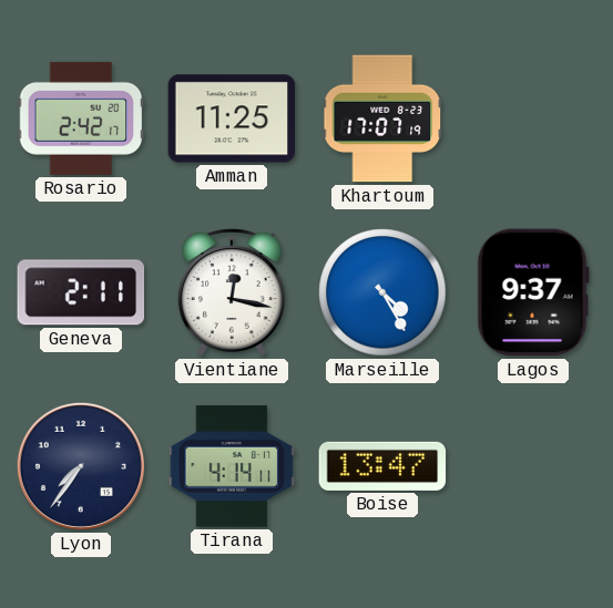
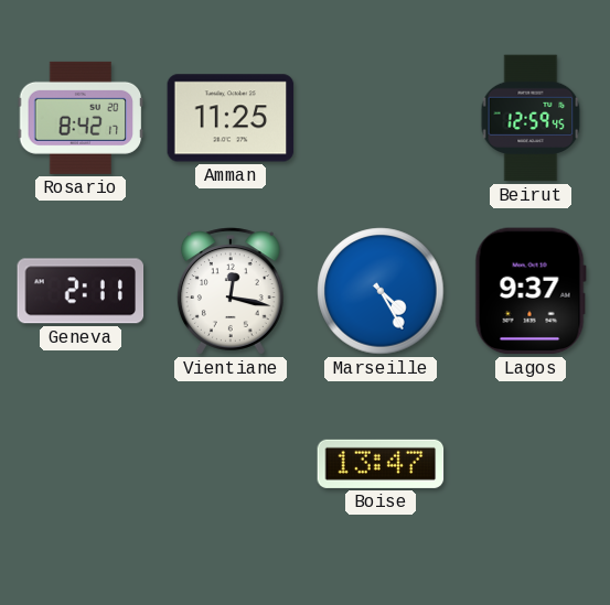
Rosario: 2:42 -> 8:42 (81, 118)
Khartoum: 17:07 -> none (382, 118)
Beirut: none -> 12:59 (531, 118)
Lyon: 7:36 -> none (81, 466)
Tirana: 4:14 -> none (232, 466)
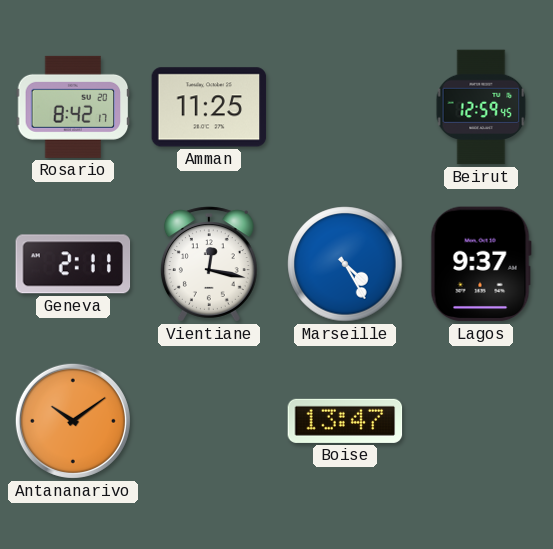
Antananarivo: none -> 10:09 (73, 421)
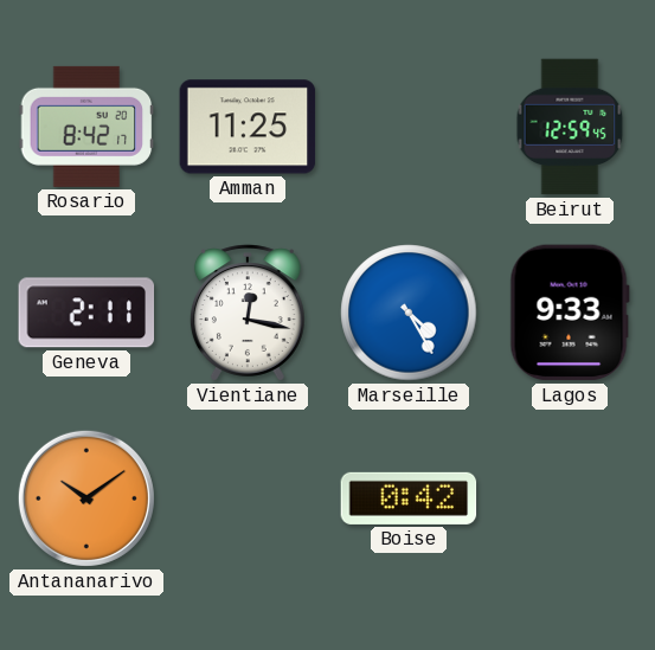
Lagos: 9:37 -> 9:33 (570, 313)
Boise: 13:47 -> 0:42 (409, 498)
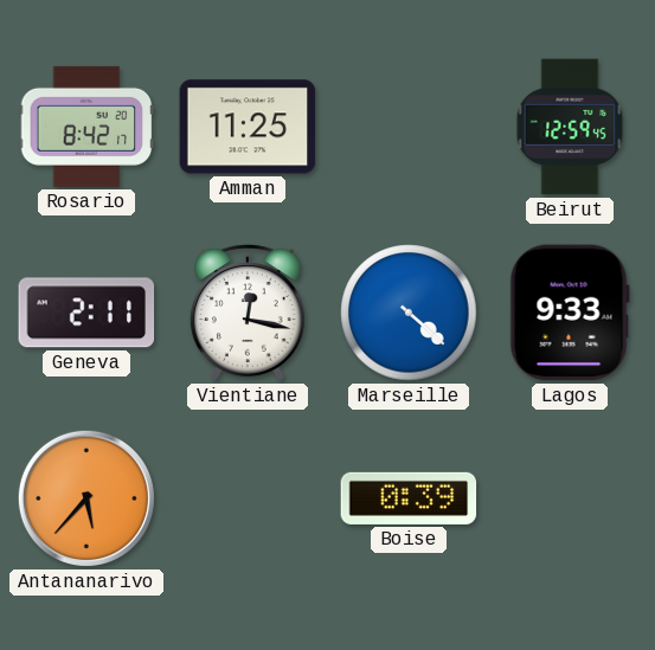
Marseille: 4:25 -> 4:22 (409, 313)
Antananarivo: 10:09 -> 5:37 (86, 498)
Boise: 0:42 -> 0:39 (409, 498)
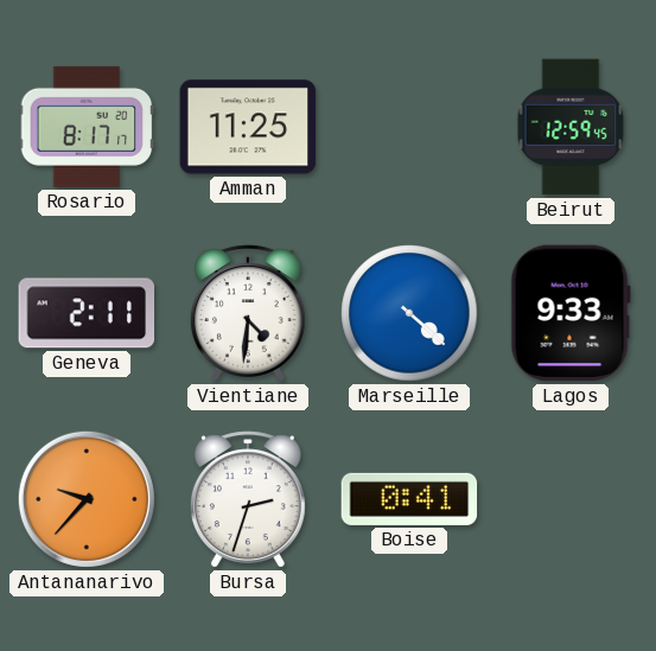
Rosario: 8:42 -> 8:17 (87, 127)
Vientiane: 12:17 -> 4:31 (248, 313)
Antananarivo: 5:37 -> 9:37 (87, 499)
Bursa: none -> 2:33 (248, 499)
Boise: 0:39 -> 0:41 (409, 499)
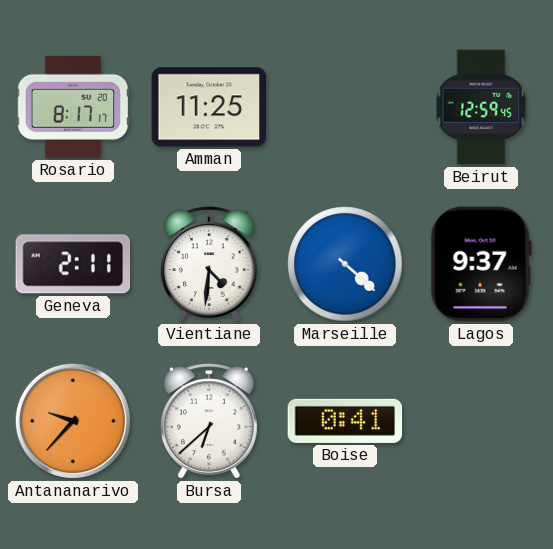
Lagos: 9:33 -> 9:37 (481, 264)
Bursa: 2:33 -> 6:38 (209, 421)
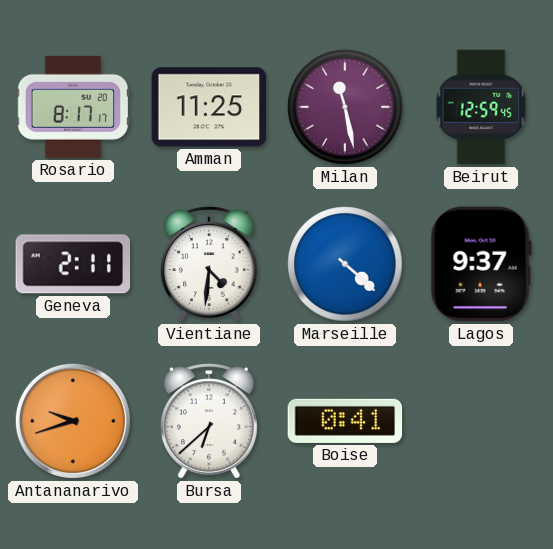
Milan: none -> 11:28 (345, 107)
Antananarivo: 9:37 -> 9:42 (73, 421)
